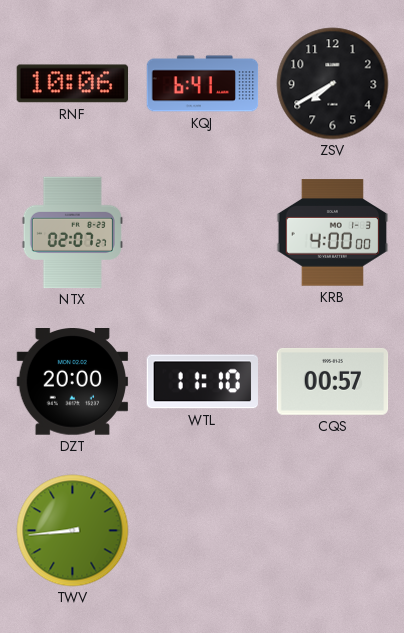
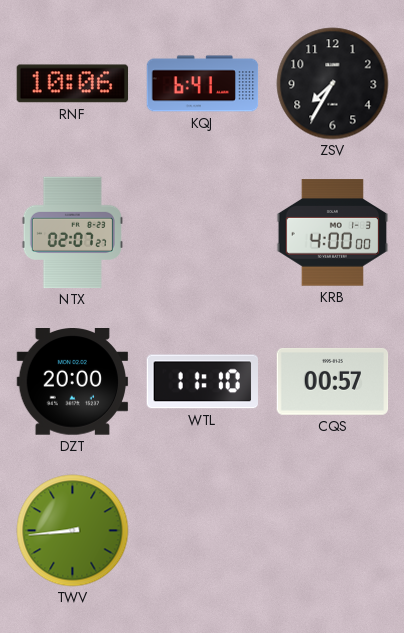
ZSV: 7:40 -> 7:35 (333, 84)
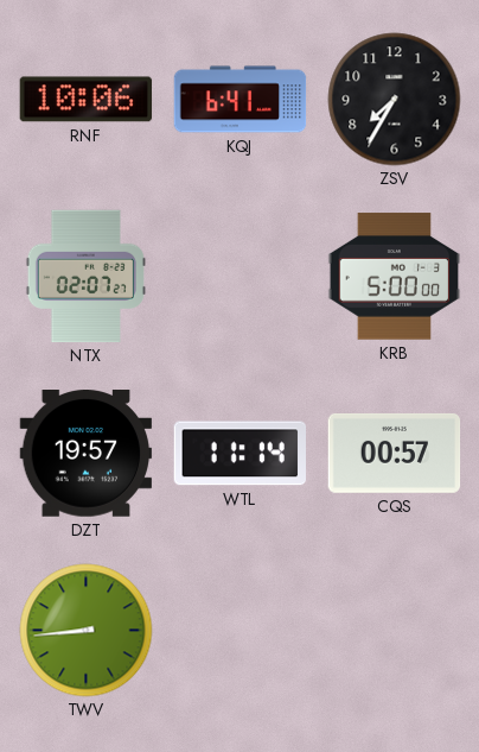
KRB: 4:00 -> 5:00 (395, 277)
DZT: 20:00 -> 19:57 (87, 454)
WTL: 11:10 -> 11:14 (239, 454)
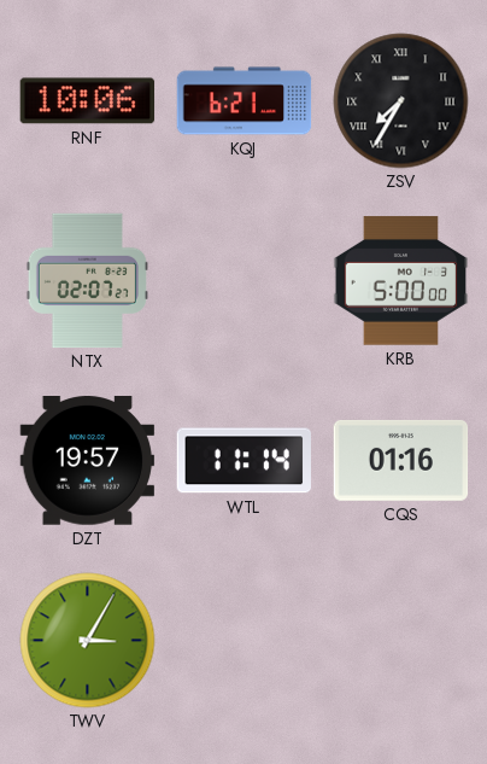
KQJ: 6:41 -> 6:21 (245, 101)
ZSV numerals: Arabic -> Roman (401, 101)
CQS: 00:57 -> 01:16 (401, 461)
TWV: 8:44 -> 3:05 (88, 641)
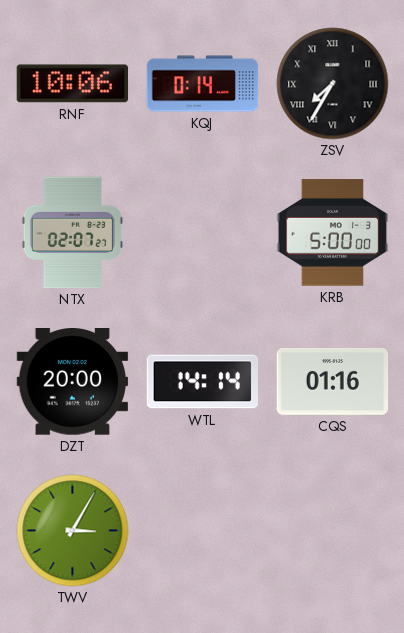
KQJ: 6:21 -> 0:14 (203, 84)
DZT: 19:57 -> 20:00 (73, 382)
WTL: 11:14 -> 14:14 (202, 382)
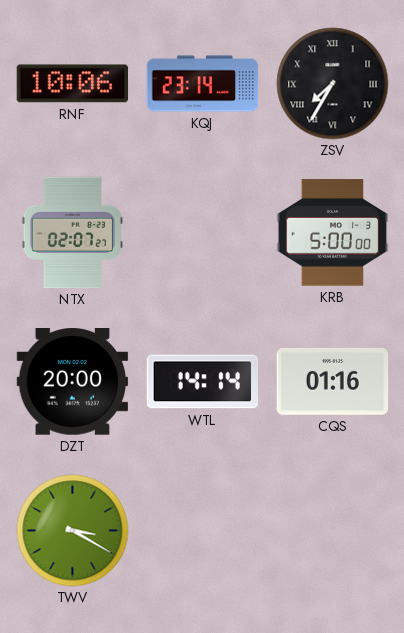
KQJ: 0:14 -> 23:14 (203, 84)
TWV: 3:05 -> 3:20 (73, 531)
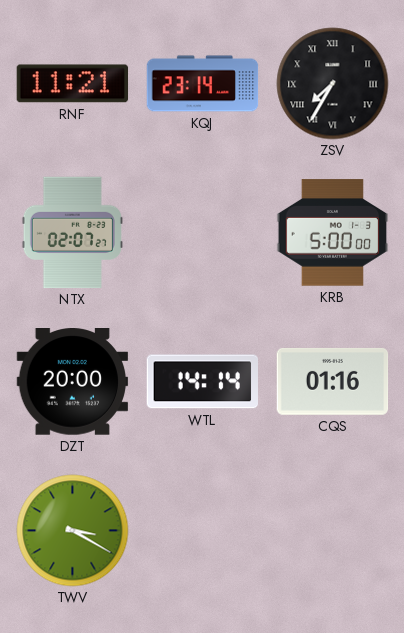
RNF: 10:06 -> 11:21 (73, 84)
